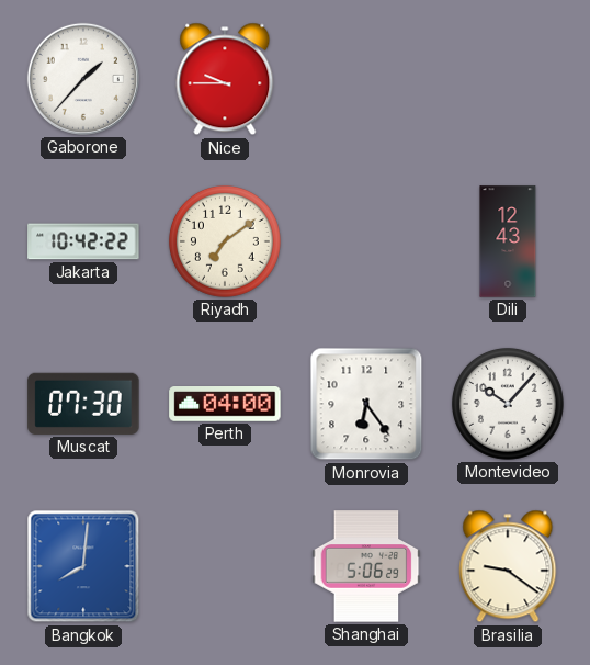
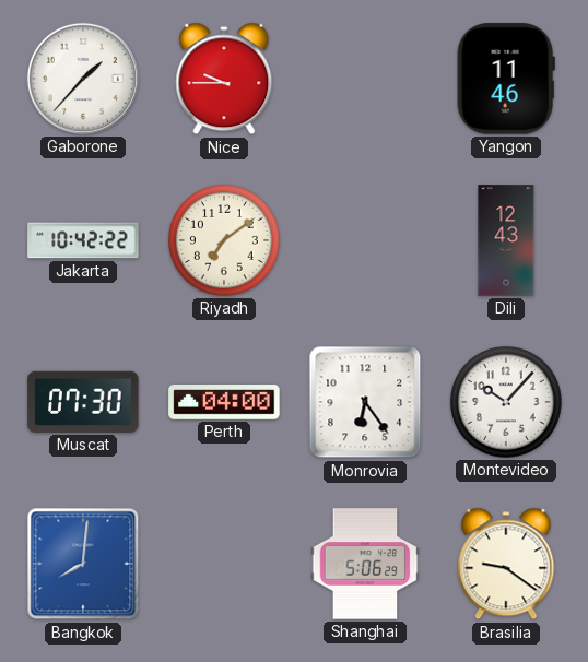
Yangon: none -> 11:46 (506, 79)
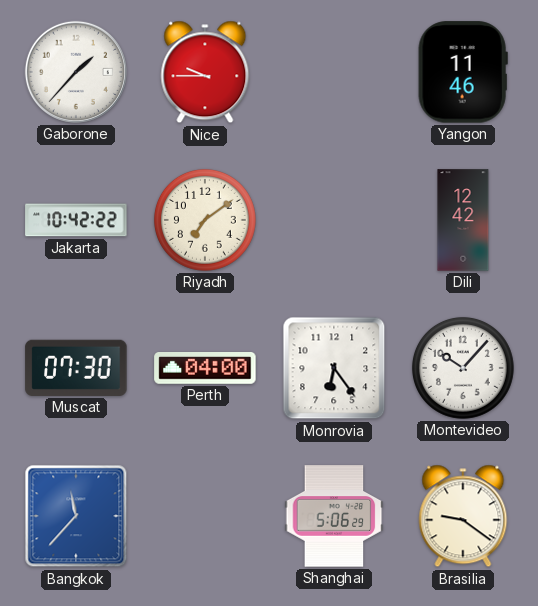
Dili: 12:43 -> 12:42 (463, 220)
Bangkok: 8:01 -> 11:37 (76, 516)
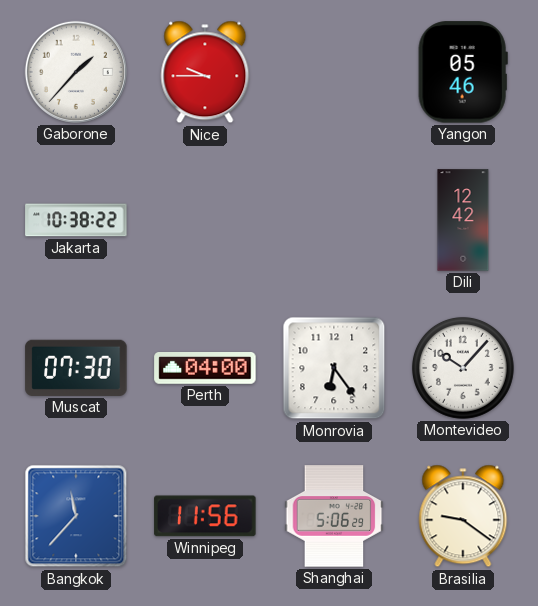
Yangon: 11:46 -> 05:46 (463, 72)
Jakarta: 10:42 -> 10:38 (76, 220)
Riyadh: 7:09 -> none (205, 220)
Winnipeg: none -> 11:56 (205, 516)
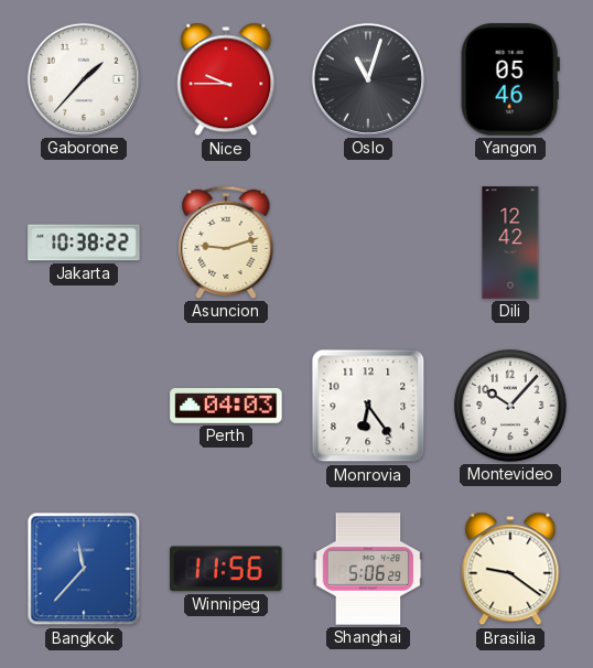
Oslo: none -> 11:03 (368, 79)
Asuncion: none -> 9:12 (226, 243)
Muscat: 07:30 -> none (76, 368)
Perth: 04:00 -> 04:03 (226, 407)
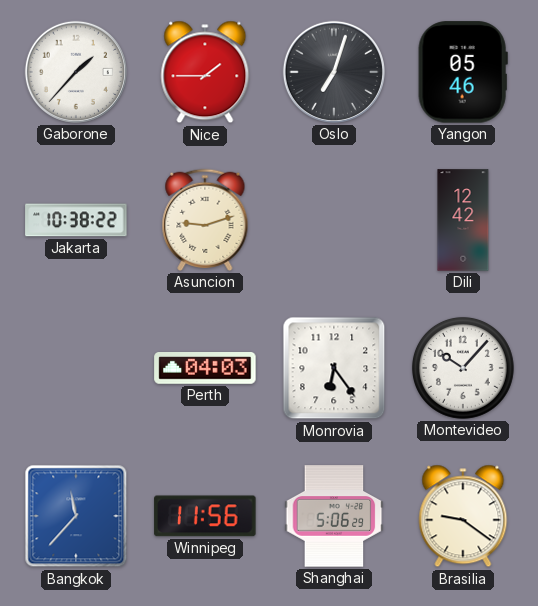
Nice: 9:45 -> 1:45 (205, 72)
Oslo: 11:03 -> 7:03 (334, 72)
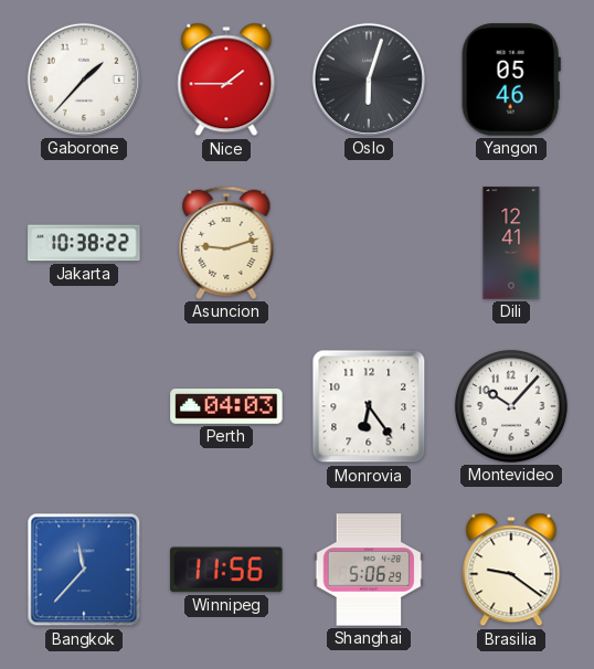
Oslo: 7:03 -> 6:03 (369, 79)
Dili: 12:42 -> 12:41 (511, 243)
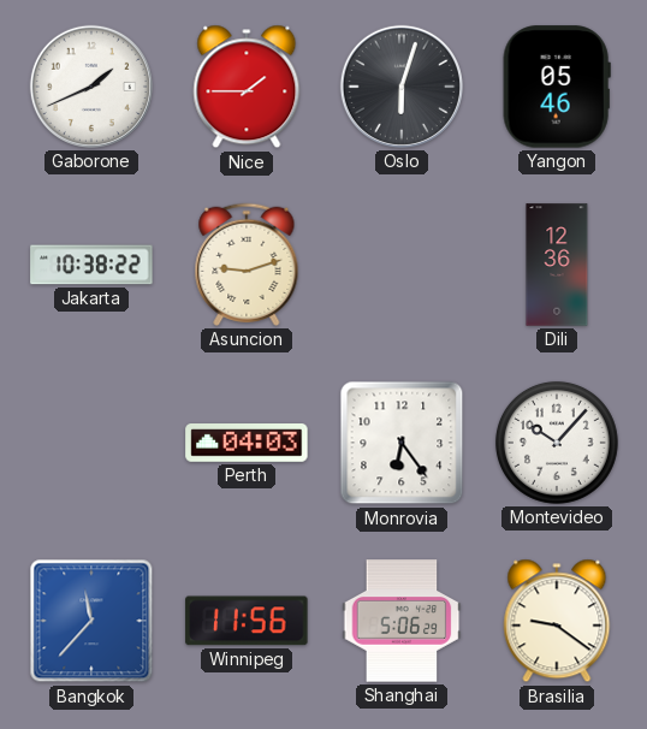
Gaborone: 1:37 -> 1:41 (91, 87)
Dili: 12:41 -> 12:36 (557, 265)
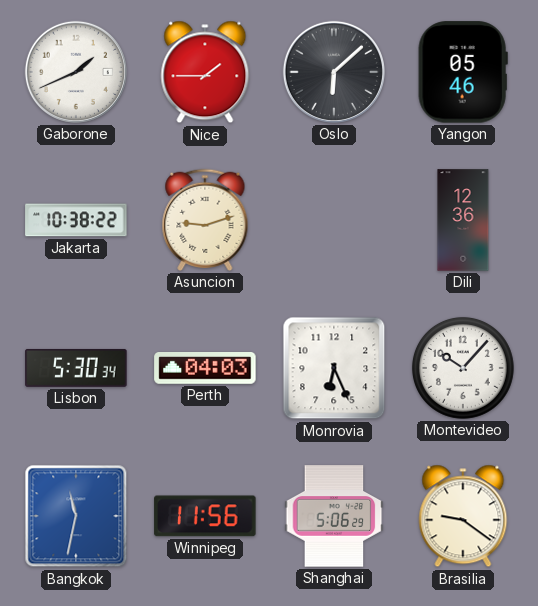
Oslo: 6:03 -> 6:08 (334, 72)
Lisbon: none -> 5:30 (76, 368)
Monrovia: 6:24 -> 6:26 (334, 368)
Bangkok: 11:37 -> 11:32 (76, 516)
